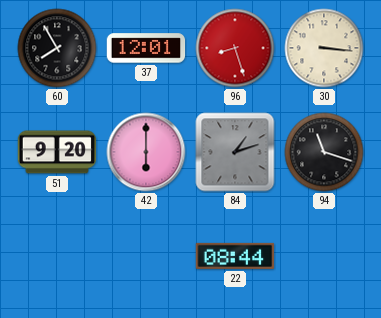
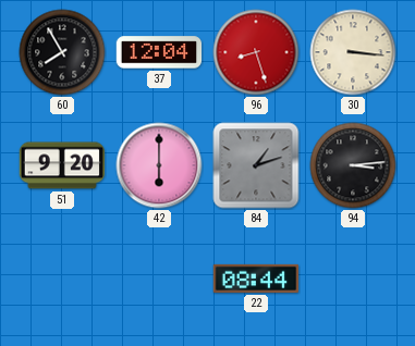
37: 12:01 -> 12:04 (159, 52)
94: 11:18 -> 3:14 (353, 165)
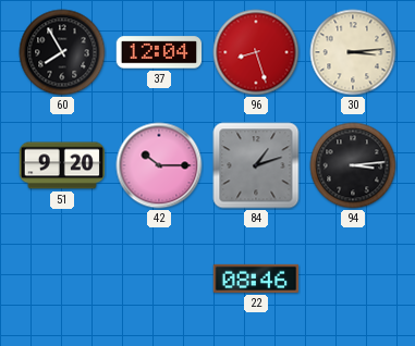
30: 3:16 -> 3:14 (353, 52)
42: 6:00 -> 10:15 (159, 165)
22: 08:44 -> 08:46 (256, 279)
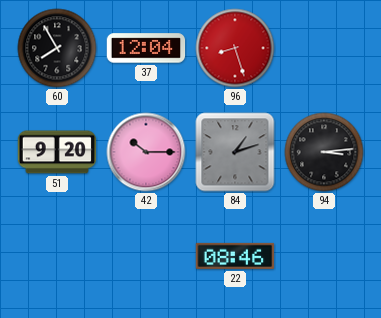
30: 3:14 -> none (353, 52)
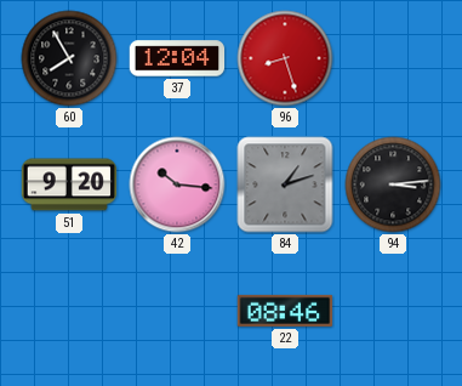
42: 10:15 -> 10:16 (177, 185)
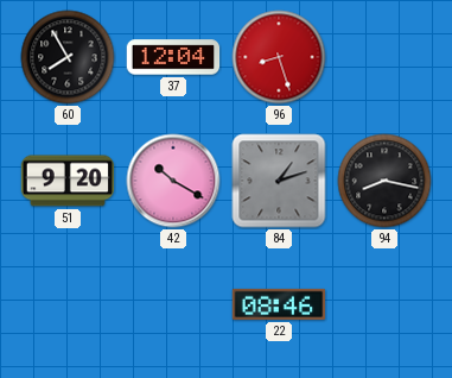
42: 10:16 -> 10:20 (173, 181)
94: 3:14 -> 8:17 (384, 181)
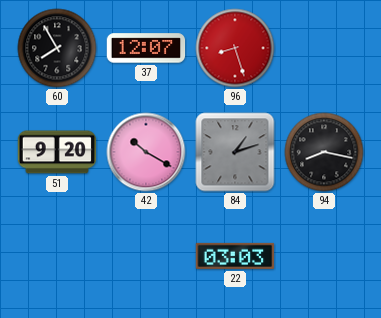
37: 12:04 -> 12:07 (146, 48)
22: 08:46 -> 03:03 (235, 256)
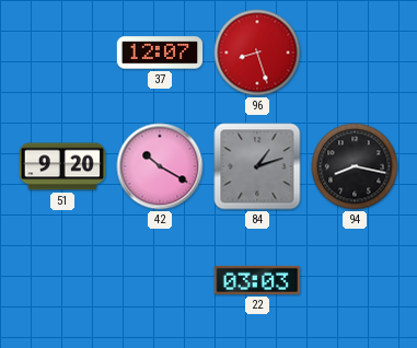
60: 7:55 -> none (57, 48)
